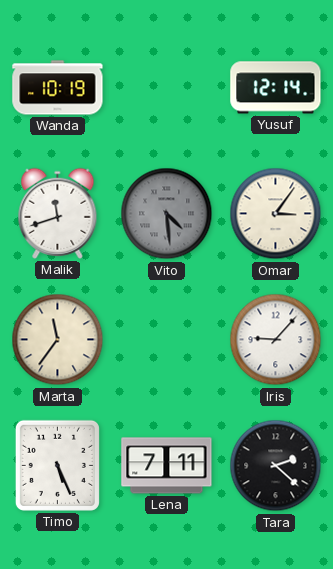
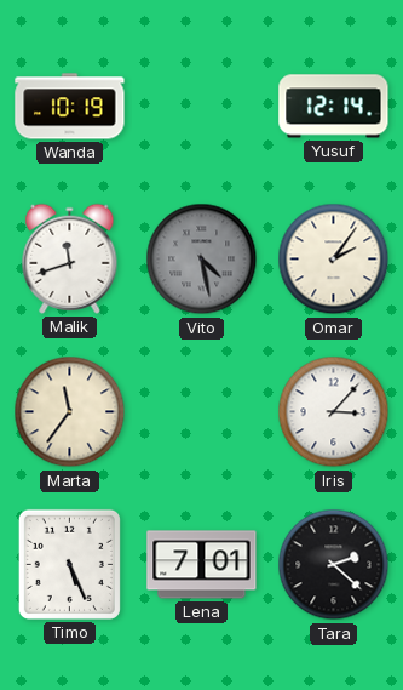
Vito: 4:29 -> 4:28 (202, 260)
Omar: 3:06 -> 2:06 (334, 260)
Iris: 9:07 -> 3:07 (334, 412)
Lena: 7:11 -> 7:01 (202, 565)
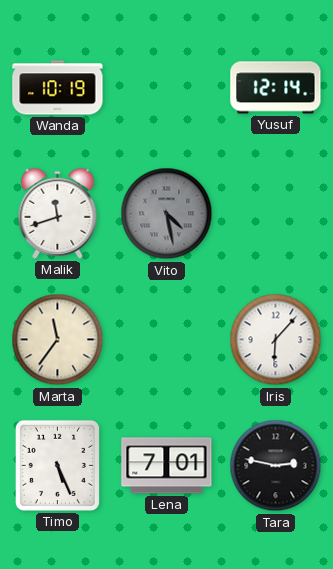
Omar: 2:06 -> none (334, 260)
Iris: 3:07 -> 6:07 (276, 340)
Tara: 2:22 -> 2:47 (276, 466)
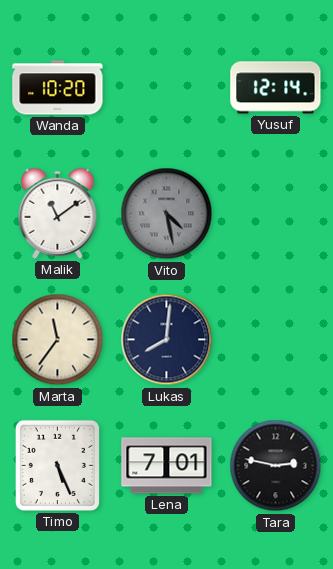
Wanda: 10:19 -> 10:20 (58, 88)
Malik: 11:42 -> 11:09 (58, 213)
Lukas: none -> 8:01 (167, 340)
Iris: 6:07 -> none (276, 340)
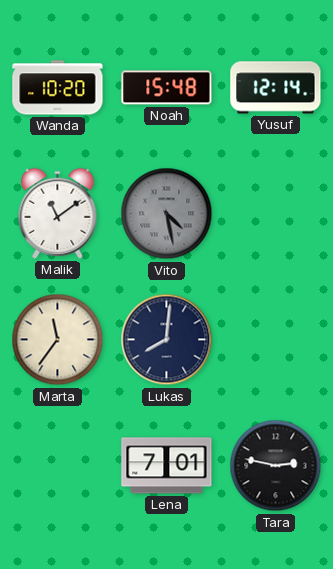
Noah: none -> 15:48 (167, 88)
Timo: 5:26 -> none (57, 465)
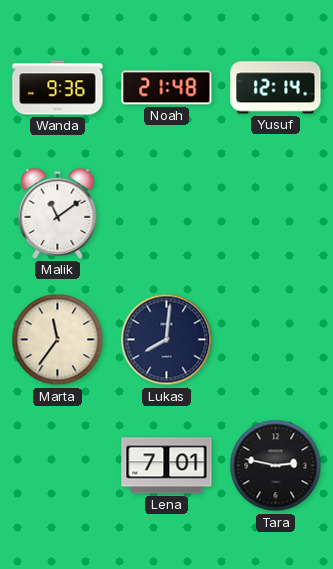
Wanda: 10:20 -> 9:36 (58, 88)
Noah: 15:48 -> 21:48 (167, 88)
Vito: 4:28 -> none (167, 214)
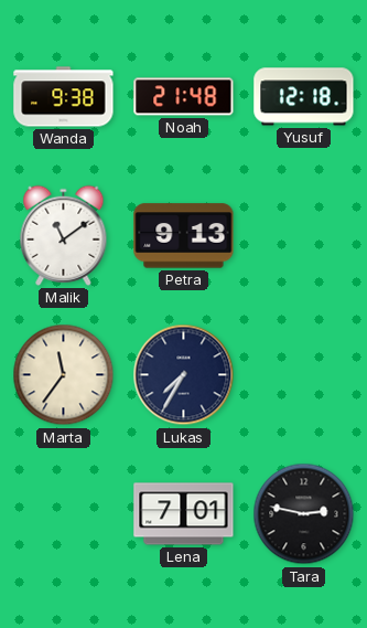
Wanda: 9:36 -> 9:38 (64, 97)
Yusuf: 12:14 -> 12:18 (304, 97)
Petra: none -> 9:13 (184, 236)
Lukas: 8:01 -> 7:35 (184, 375)
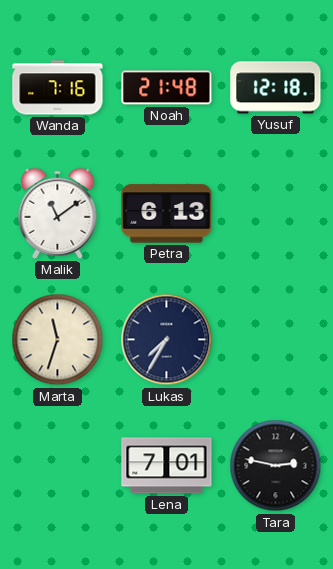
Wanda: 9:38 -> 7:16 (58, 88)
Petra: 9:13 -> 6:13 (167, 214)
Marta: 11:36 -> 11:33 (58, 340)
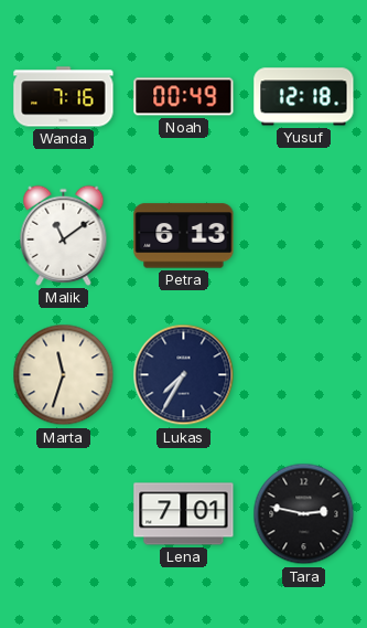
Noah: 21:48 -> 00:49 (184, 97)
